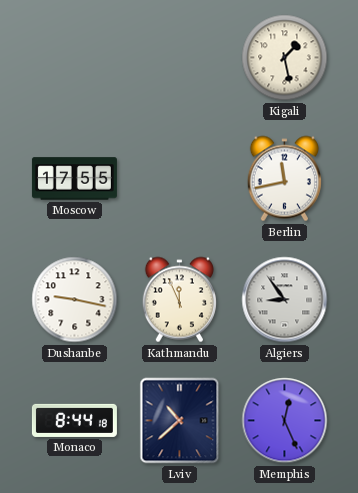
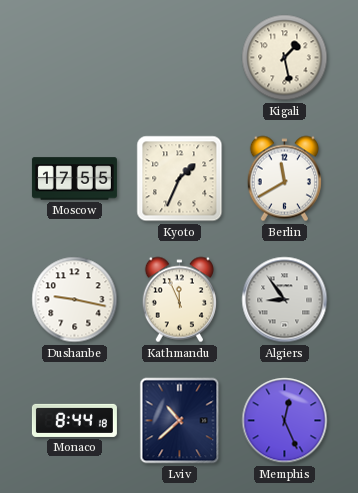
Kyoto: none -> 1:34 (180, 179)
Berlin: 11:43 -> 11:40 (284, 179)
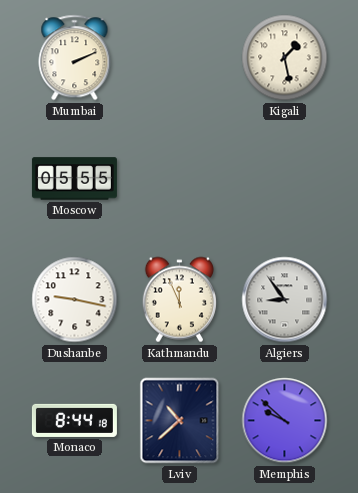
Mumbai: none -> 2:11 (75, 58)
Moscow: 17:55 -> 05:55 (74, 179)
Kyoto: 1:34 -> none (180, 179)
Berlin: 11:40 -> none (284, 179)
Memphis: 12:26 -> 9:52 (285, 421)
